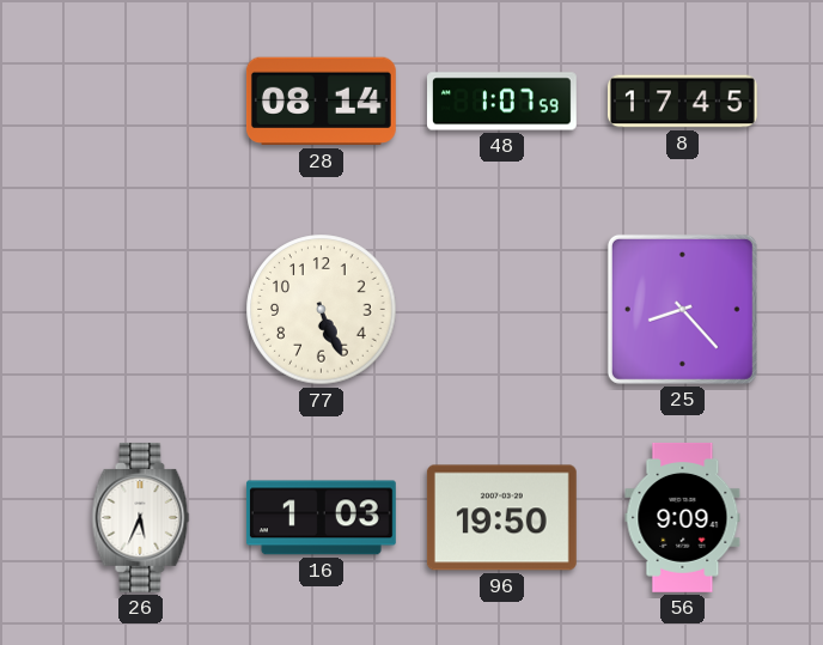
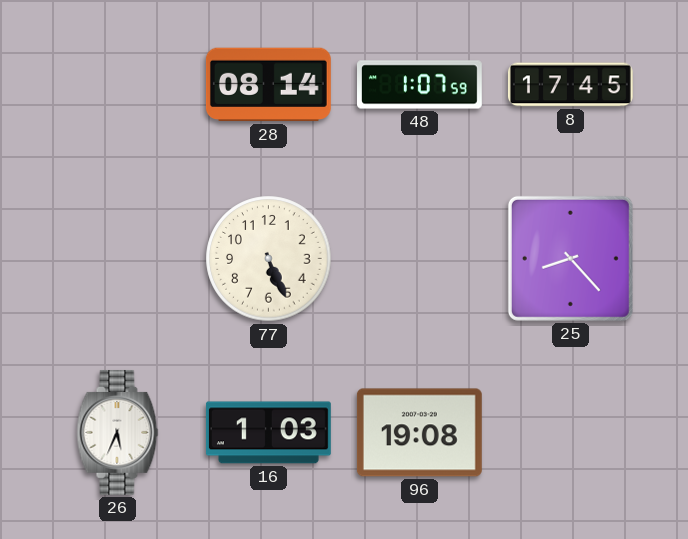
96: 19:50 -> 19:08 (419, 433)
56: 9:09 -> none (683, 517)
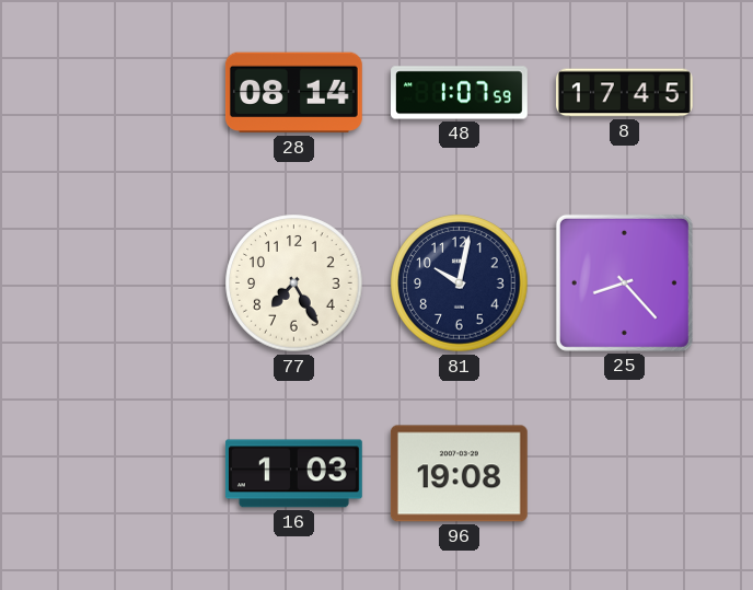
77: 5:26 -> 7:25 (294, 284)
81: none -> 10:02 (460, 284)
26: 5:34 -> none (118, 432)
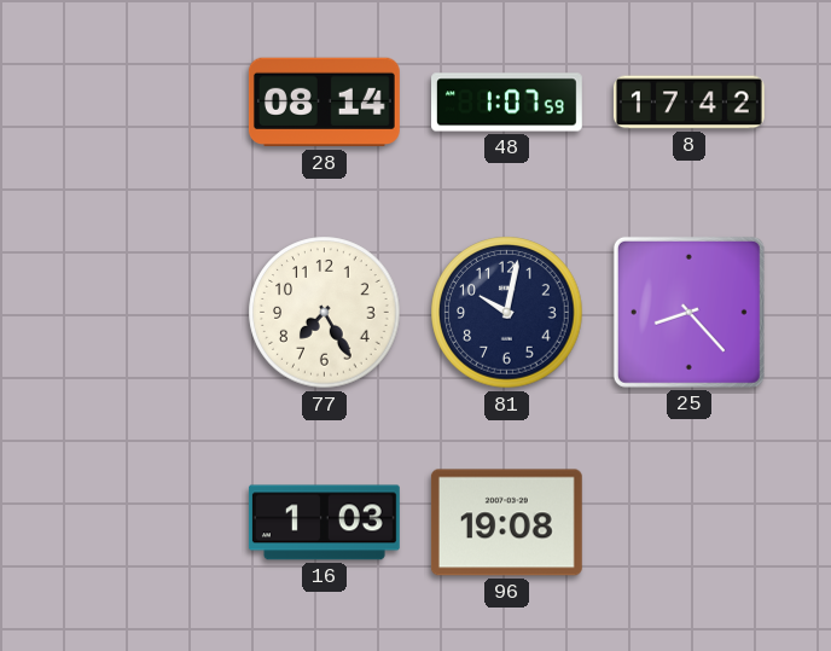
8: 17:45 -> 17:42 (690, 103)
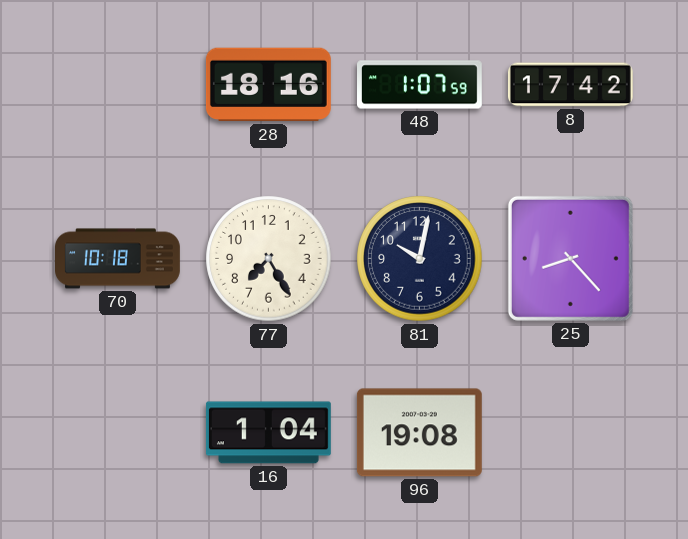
28: 08:14 -> 18:16 (268, 85)
70: none -> 10:18 (118, 259)
16: 1:03 -> 1:04 (268, 433)
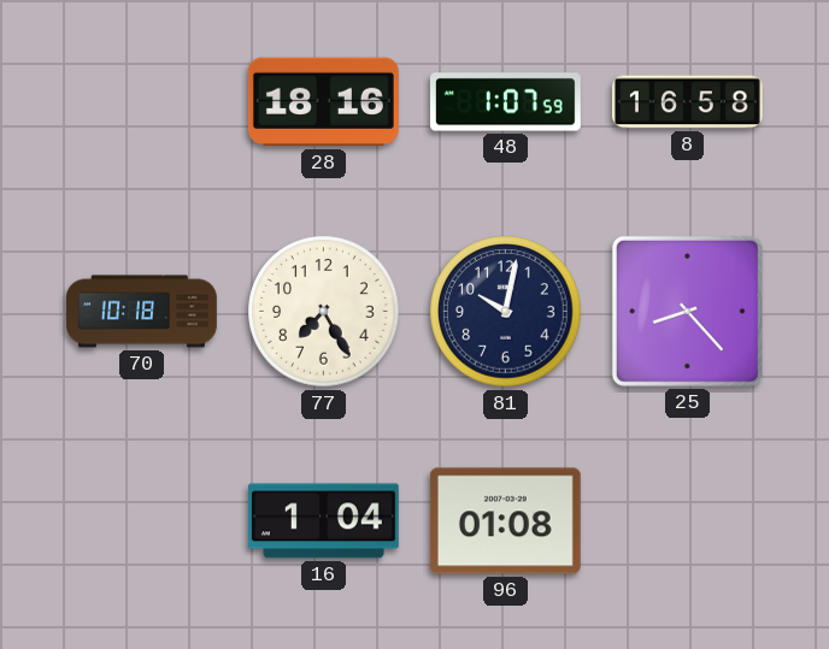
8: 17:42 -> 16:58 (688, 102)
96: 19:08 -> 01:08 (505, 521)
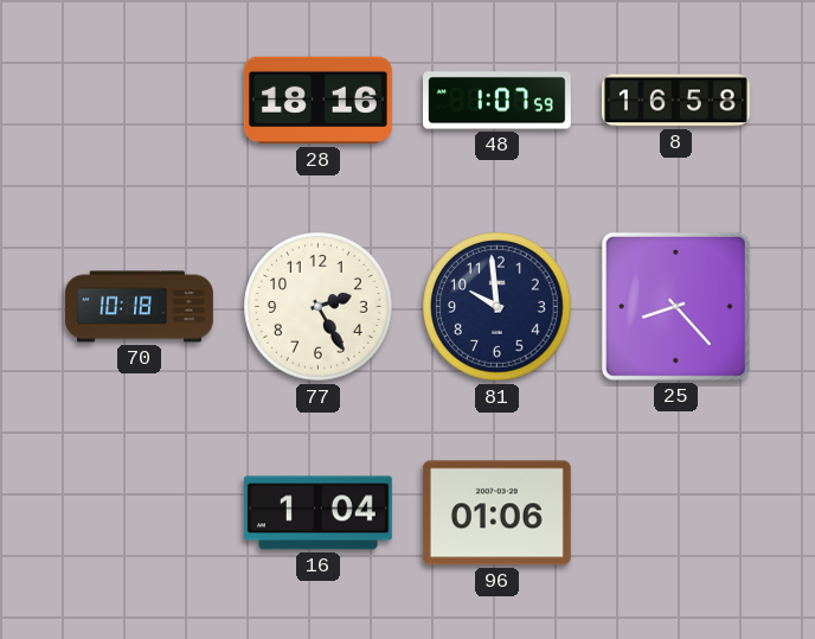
77: 7:25 -> 2:25 (319, 307)
81: 10:02 -> 9:59 (498, 307)
96: 01:08 -> 01:06 (496, 513)
